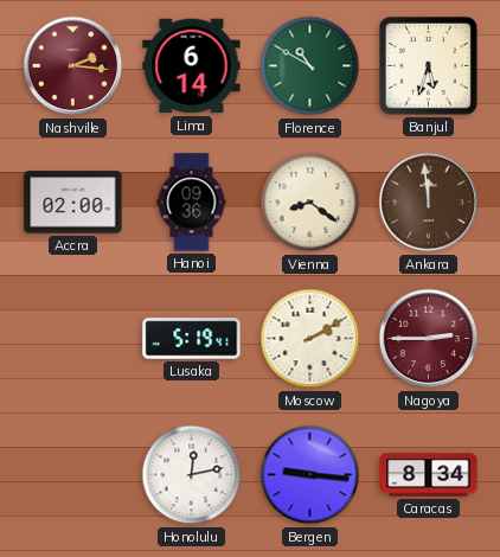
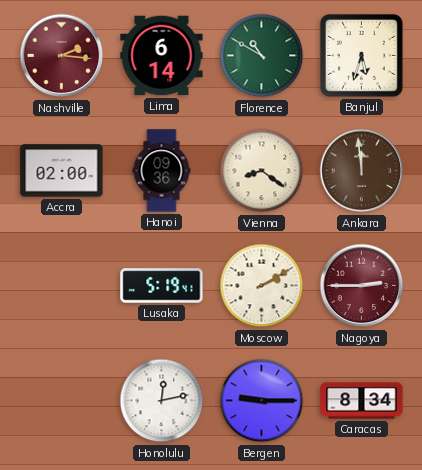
Bergen: 9:16 -> 9:15 (262, 401)
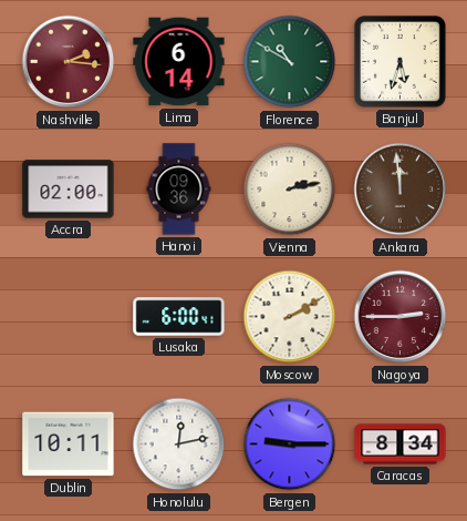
Vienna: 8:21 -> 2:13 (290, 190)
Lusaka: 5:19 -> 6:00 (179, 317)
Dublin: none -> 10:11 (69, 445)
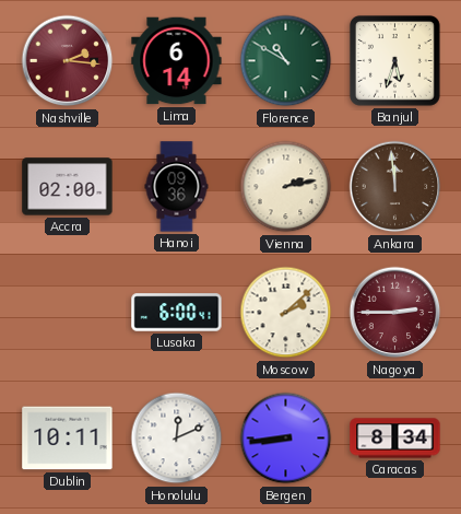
Moscow: 2:10 -> 2:08 (286, 313)
Honolulu: 12:13 -> 12:11 (177, 439)
Bergen: 9:15 -> 8:44 (286, 439)
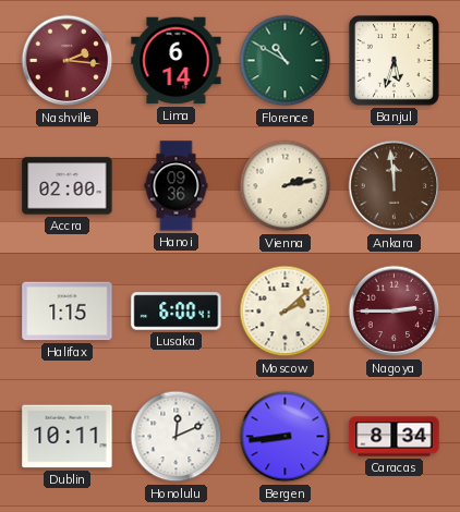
Halifax: none -> 1:15 (68, 312)
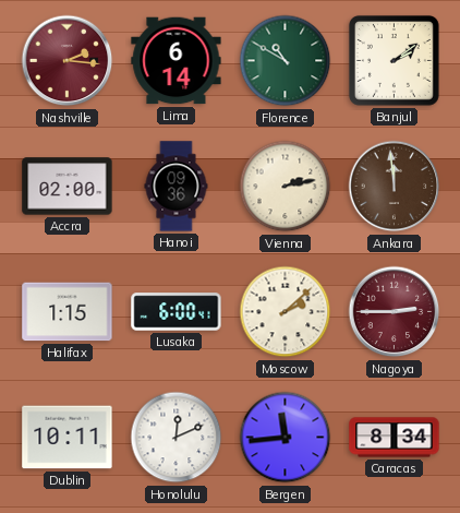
Banjul: 5:33 -> 2:09 (394, 61)
Bergen: 8:44 -> 11:44 (286, 438)
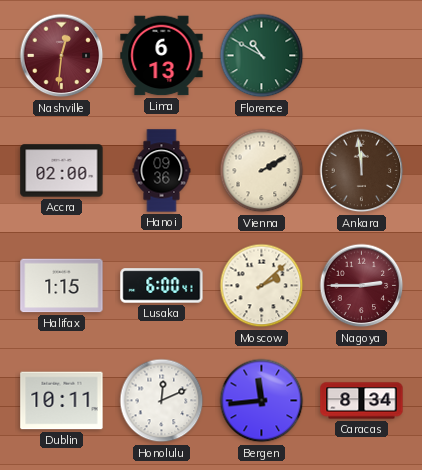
Nashville: 2:16 -> 12:31 (62, 56)
Lima: 6:14 -> 6:13 (162, 56)
Banjul: 2:09 -> none (394, 61)
Vienna: 2:13 -> 2:10 (262, 171)
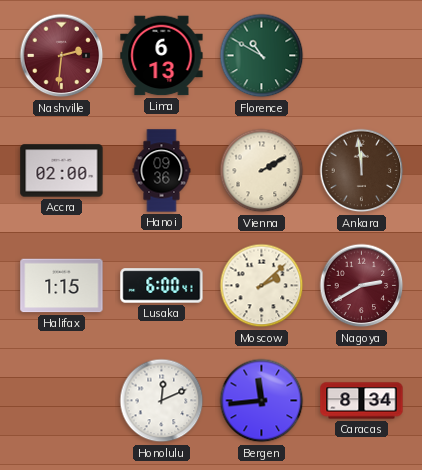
Nashville: 12:31 -> 2:31 (62, 56)
Nagoya: 2:45 -> 2:40 (362, 286)
Dublin: 10:11 -> none (62, 401)
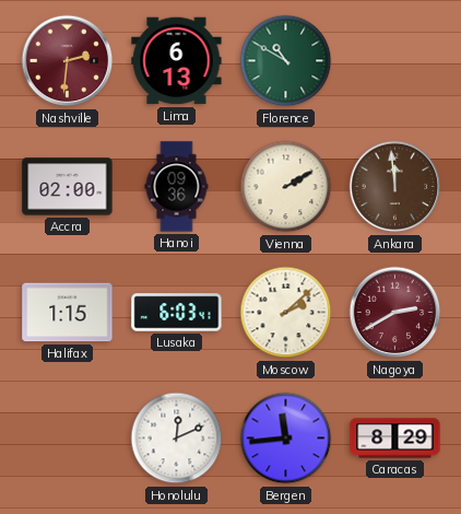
Lusaka: 6:00 -> 6:03 (177, 313)
Caracas: 8:34 -> 8:29 (395, 439)
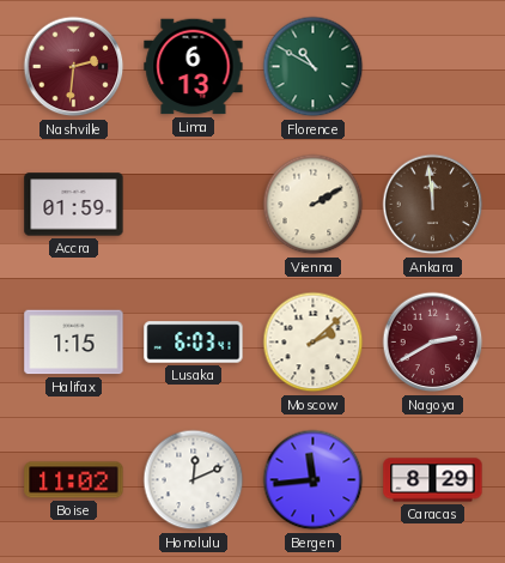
Accra: 02:00 -> 01:59 (74, 205)
Hanoi: 09:36 -> none (177, 187)
Boise: none -> 11:02 (74, 480)
